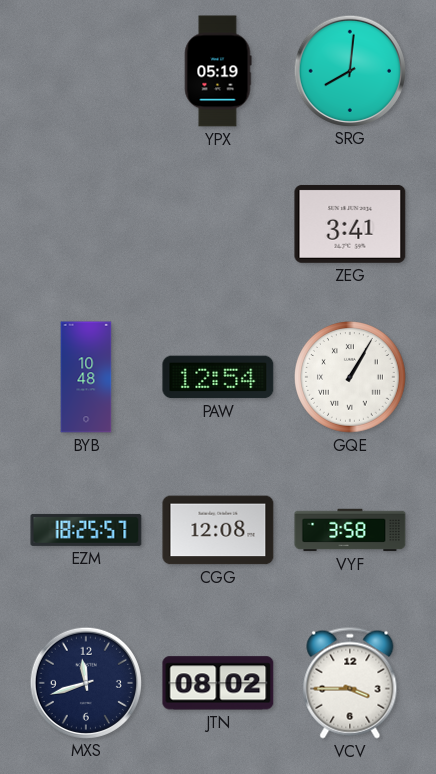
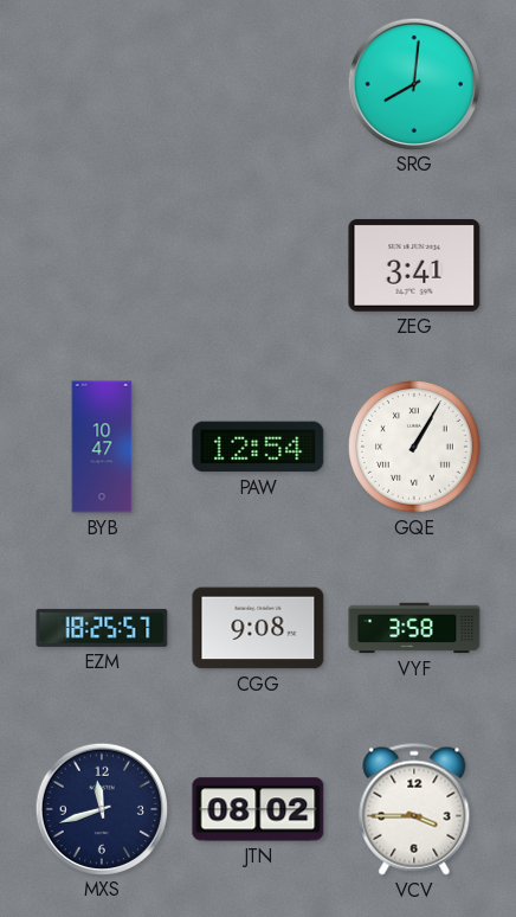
YPX: 05:19 -> none (218, 71)
BYB: 10:48 -> 10:47 (102, 447)
CGG: 12:08 -> 9:08 (258, 628)
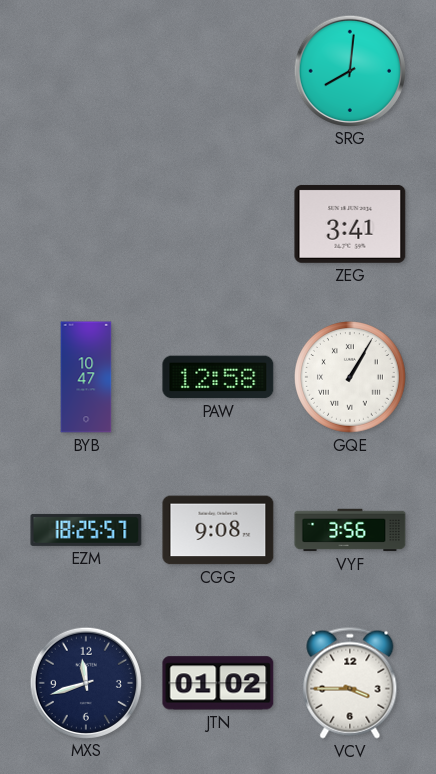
PAW: 12:54 -> 12:58 (218, 377)
VYF: 3:58 -> 3:56 (350, 530)
JTN: 08:02 -> 01:02 (218, 683)
